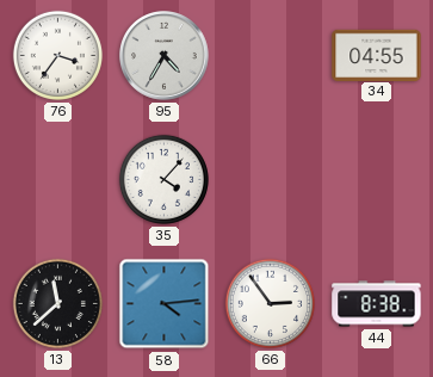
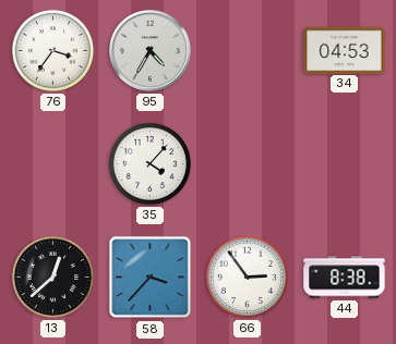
34: 04:55 -> 04:53 (345, 50)
13: 11:38 -> 12:38 (52, 277)
58: 4:14 -> 3:37 (151, 278)
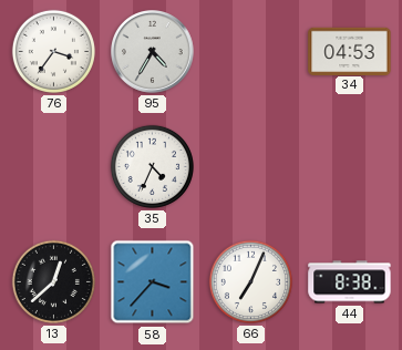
35: 4:07 -> 4:34 (152, 166)
66: 2:54 -> 7:04 (250, 281)
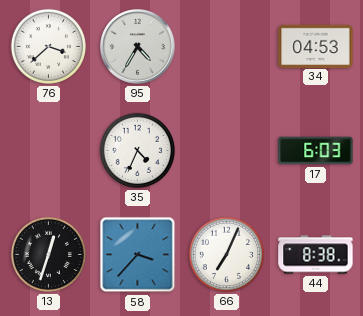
76: 3:36 -> 3:38 (48, 46)
17: none -> 6:03 (316, 151)
13: 12:38 -> 12:33 (48, 254)
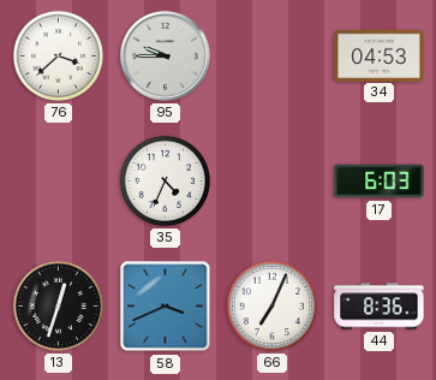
95: 4:35 -> 9:45 (166, 57)
58: 3:37 -> 3:41 (166, 307)
44: 8:38 -> 8:36 (380, 307)
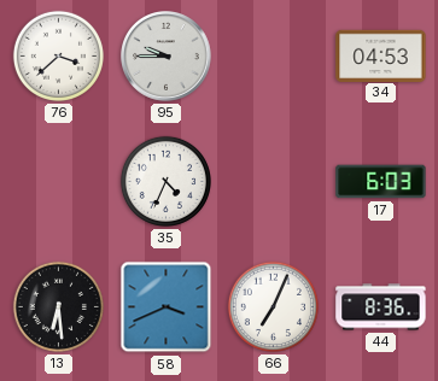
13: 12:33 -> 6:29 (58, 306)
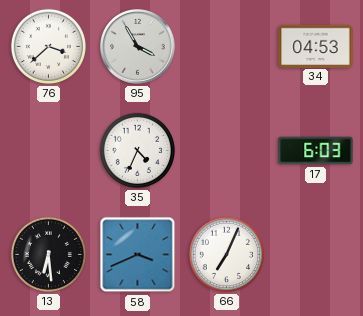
95: 9:45 -> 3:55 (138, 47)
44: 8:36 -> none (381, 307)
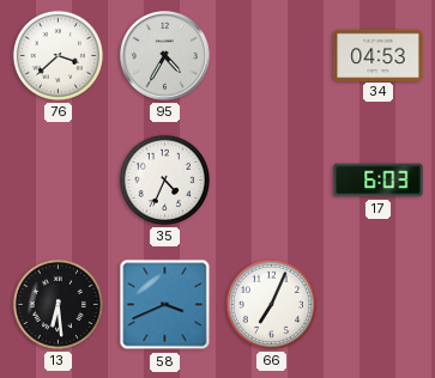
95: 3:55 -> 4:35 (165, 56)
